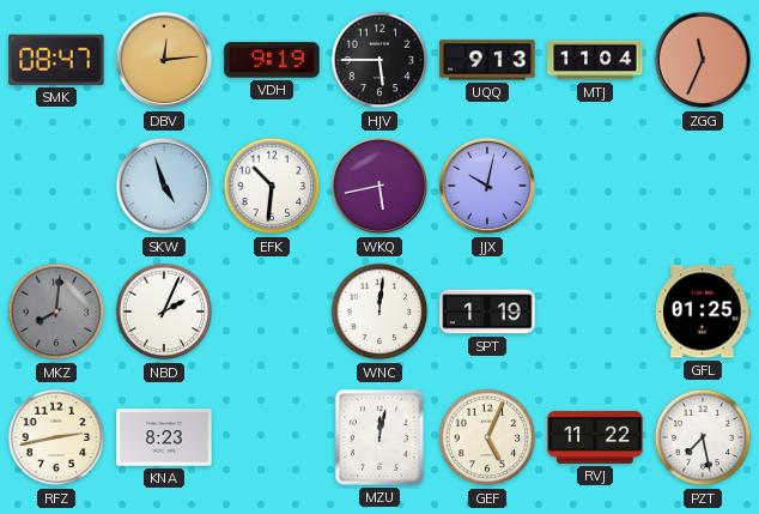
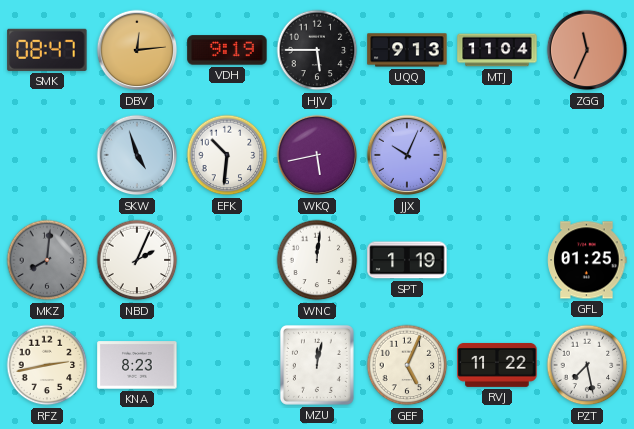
JJX: 10:02 -> 10:04 (407, 155)
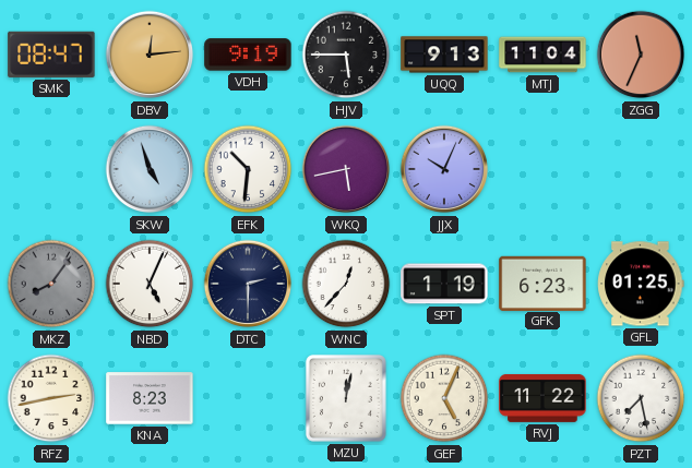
MKZ: 8:01 -> 8:06 (51, 284)
NBD: 2:04 -> 5:04 (150, 284)
DTC: none -> 2:30 (248, 284)
WNC: 12:01 -> 12:37 (346, 284)
GFK: none -> 6:23 (542, 283)
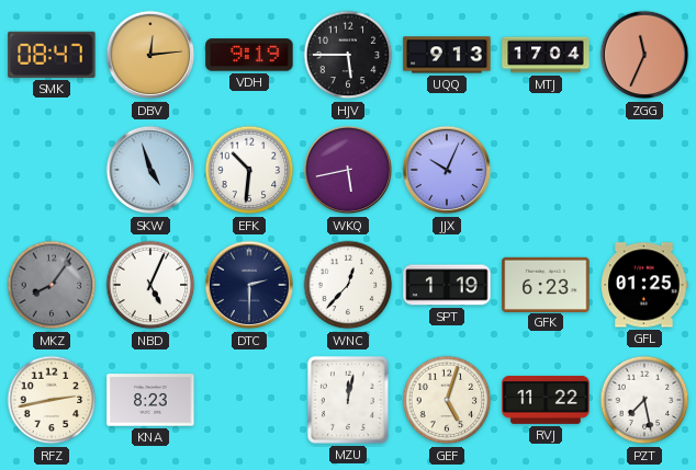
MTJ: 11:04 -> 17:04 (546, 55)
GEF: 5:04 -> 5:03 (447, 400)
